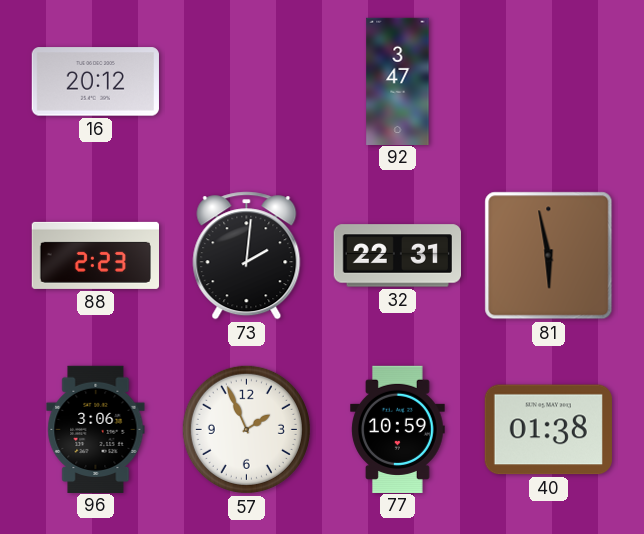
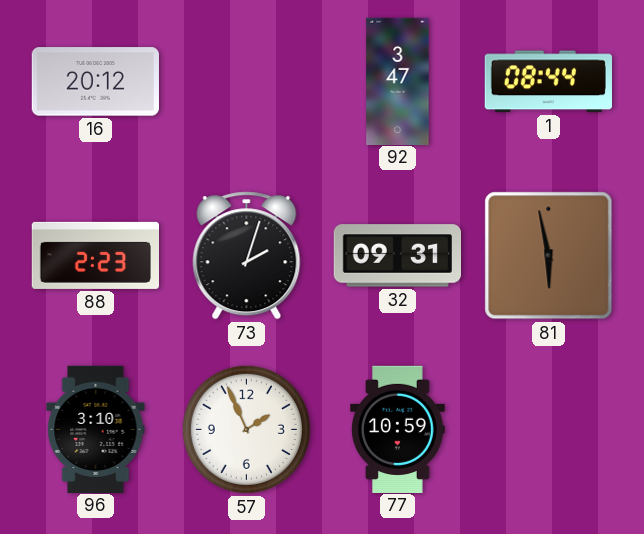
1: none -> 08:44 (548, 82)
73: 2:01 -> 2:03 (247, 256)
32: 22:31 -> 09:31 (397, 256)
96: 3:06 -> 3:10 (96, 429)
40: 01:38 -> none (548, 430)
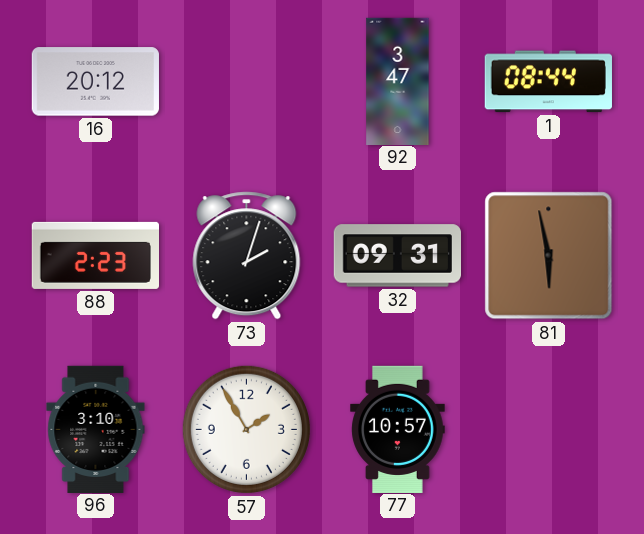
57: 1:56 -> 1:55 (246, 429)
77: 10:59 -> 10:57 (398, 429)
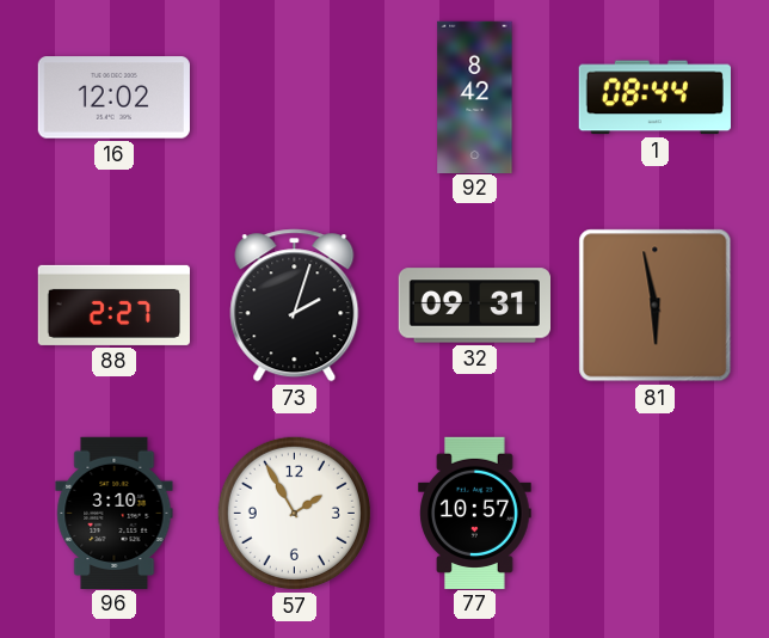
16: 20:12 -> 12:02 (113, 98)
92: 3:47 -> 8:42 (475, 97)
88: 2:23 -> 2:27 (113, 305)
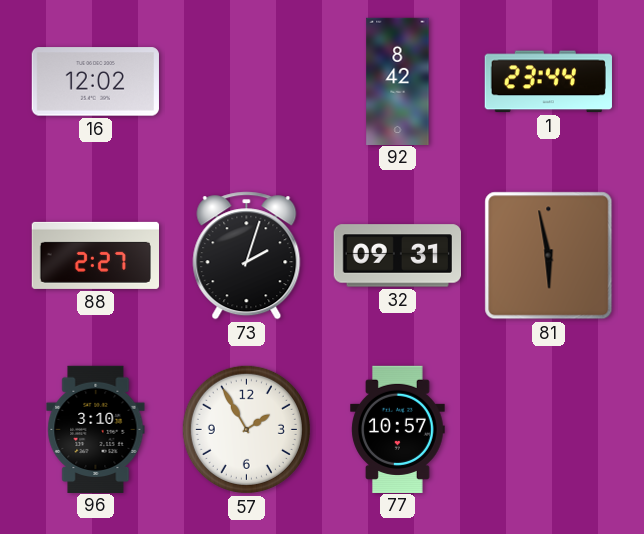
1: 08:44 -> 23:44 (548, 82)
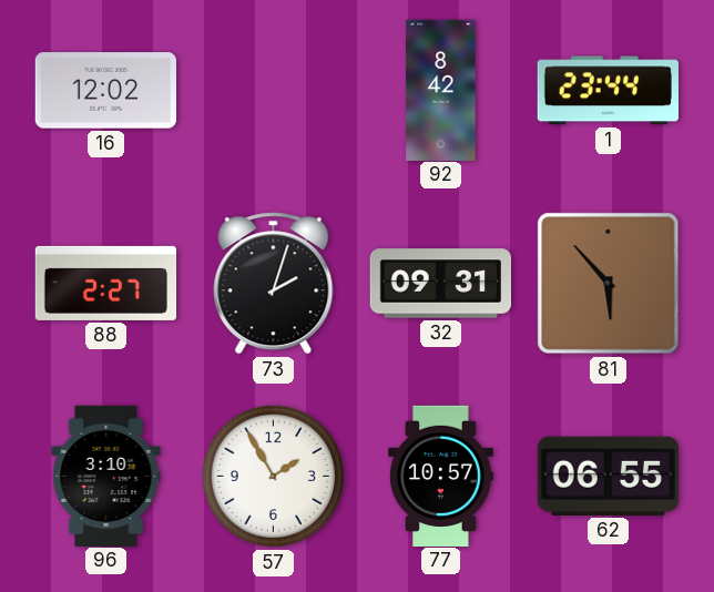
81: 5:58 -> 5:53 (609, 284)
62: none -> 06:55 (608, 476)
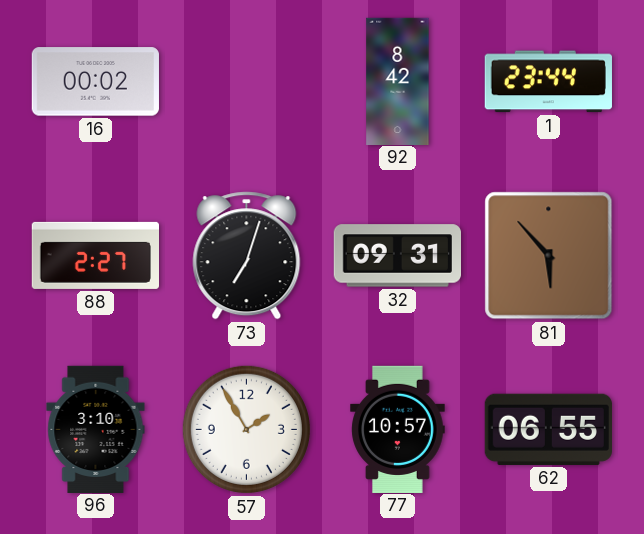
16: 12:02 -> 00:02 (95, 82)
73: 2:03 -> 7:03 (247, 256)
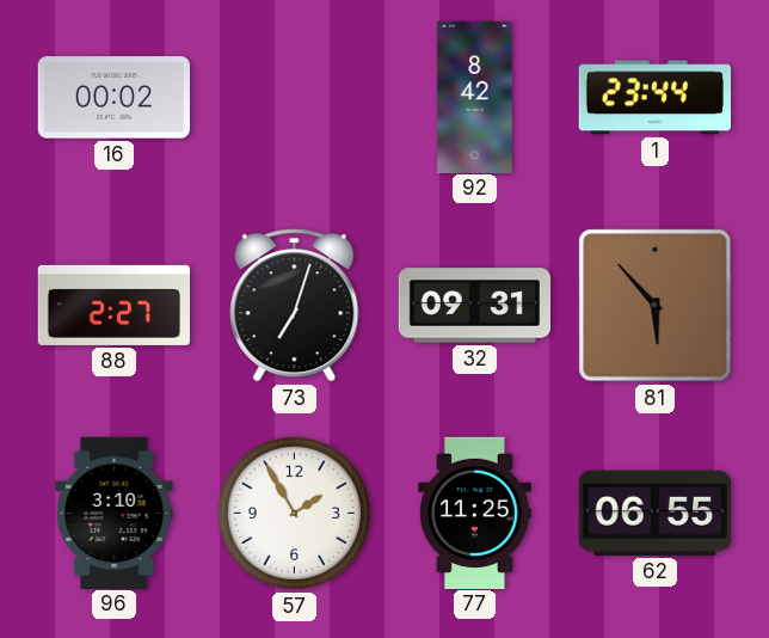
77: 10:57 -> 11:25 (475, 513)
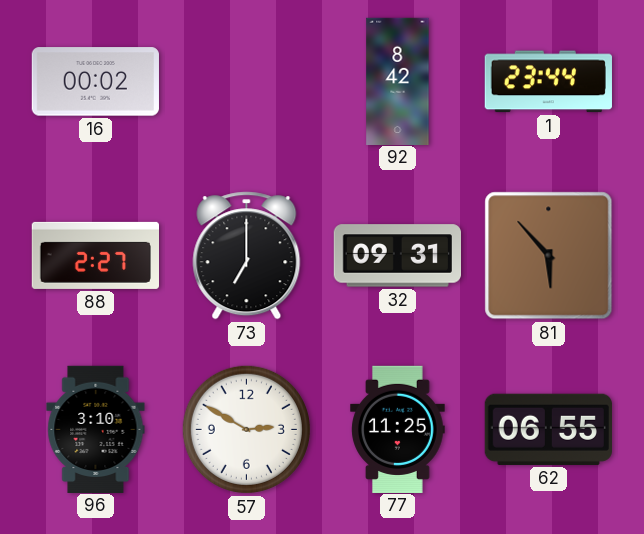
73: 7:03 -> 7:00 (247, 256)
57: 1:55 -> 2:50 (246, 429)
